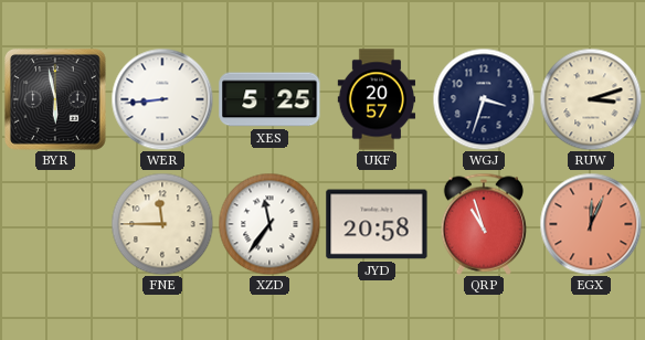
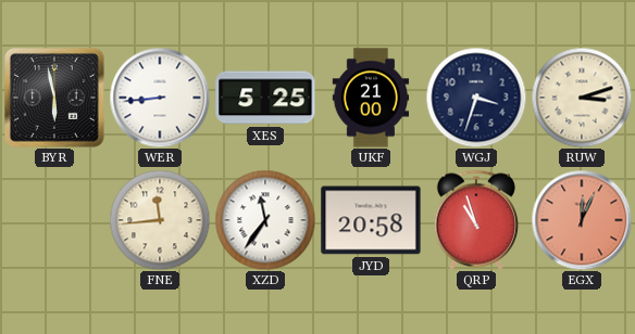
UKF: 20:57 -> 21:00 (371, 98)
FNE: 11:45 -> 11:44 (160, 220)
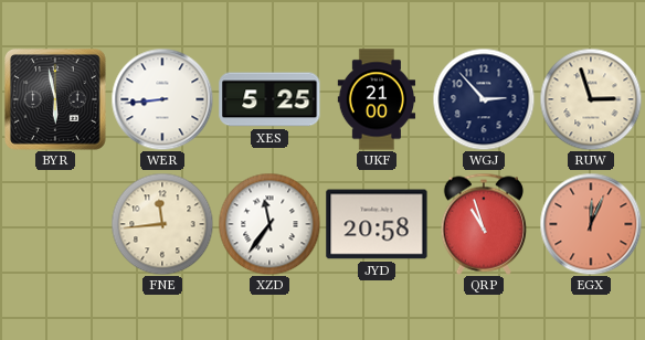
WGJ: 3:33 -> 2:53 (484, 99)
RUW: 3:12 -> 2:57 (591, 99)
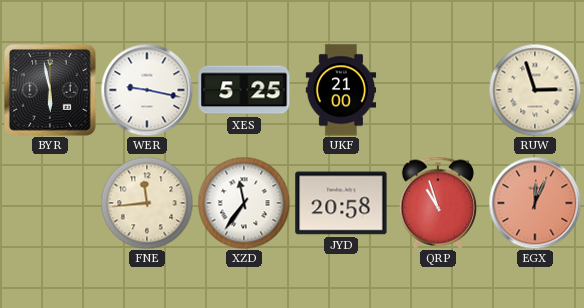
WER: 8:44 -> 9:17 (147, 90)
WGJ: 2:53 -> none (484, 99)
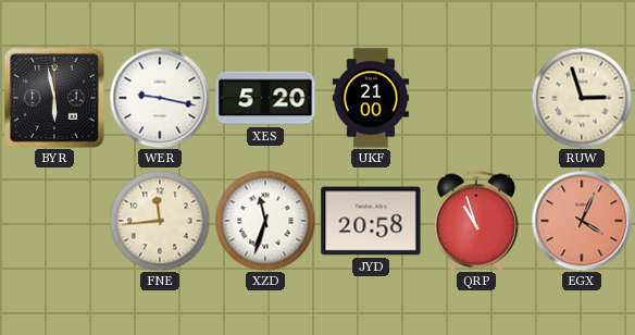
XES: 5:25 -> 5:20 (265, 98)
XZD: 11:36 -> 11:33 (265, 221)
EGX: 12:04 -> 4:04 (582, 221)
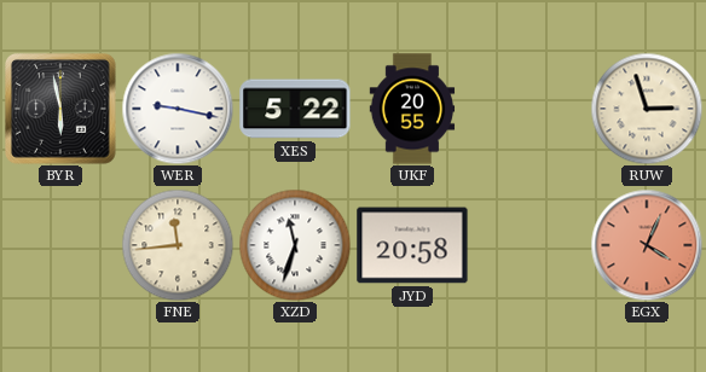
XES: 5:20 -> 5:22 (295, 109)
UKF: 21:00 -> 20:55 (412, 109)
QRP: 10:57 -> none (475, 221)
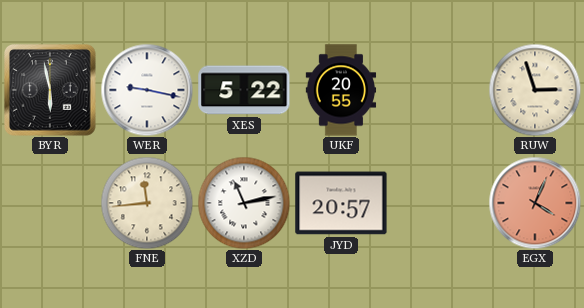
XZD: 11:33 -> 11:13 (244, 203)
JYD: 20:58 -> 20:57 (341, 203)
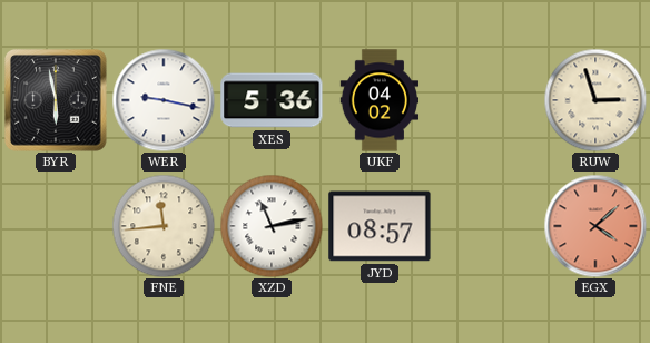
XES: 5:22 -> 5:36 (272, 100)
UKF: 20:55 -> 04:02 (380, 100)
JYD: 20:57 -> 08:57 (380, 226)
EGX: 4:04 -> 4:08 (595, 226)
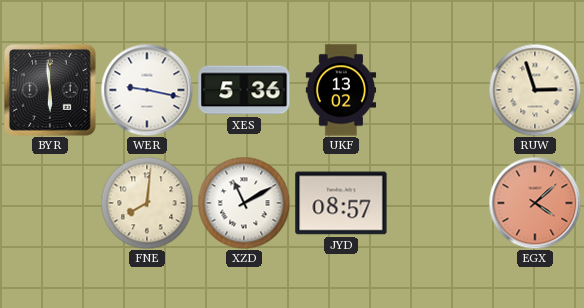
BYR: 5:58 -> 5:59 (51, 91)
UKF: 04:02 -> 13:02 (341, 90)
FNE: 11:44 -> 8:01 (147, 203)
XZD: 11:13 -> 11:10 (244, 203)
